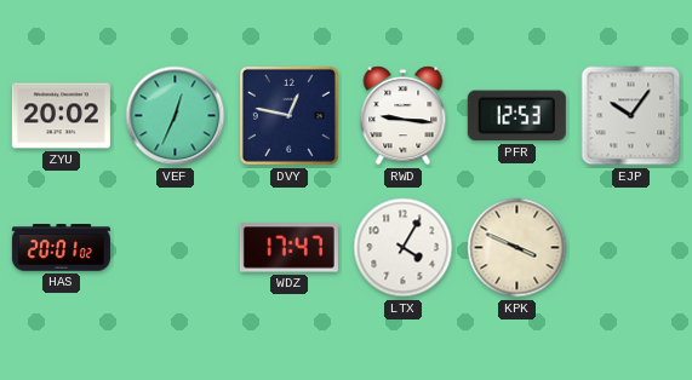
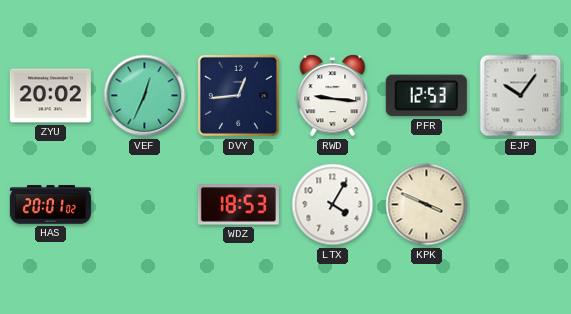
DVY: 12:47 -> 12:44 (238, 95)
WDZ: 17:47 -> 18:53 (238, 205)
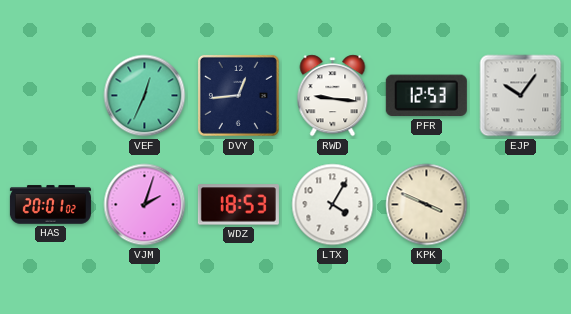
ZYU: 20:02 -> none (50, 96)
VJM: none -> 2:03 (145, 205)
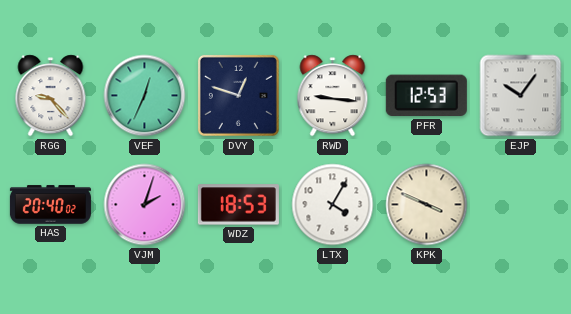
RGG: none -> 9:23 (51, 96)
DVY: 12:44 -> 12:48 (238, 95)
HAS: 20:01 -> 20:40 (50, 205)
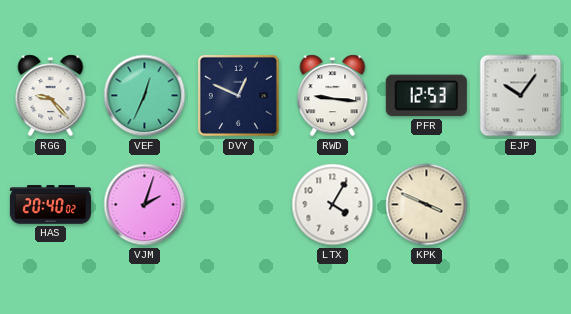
DVY: 12:48 -> 12:49 (238, 95)
WDZ: 18:53 -> none (238, 205)
